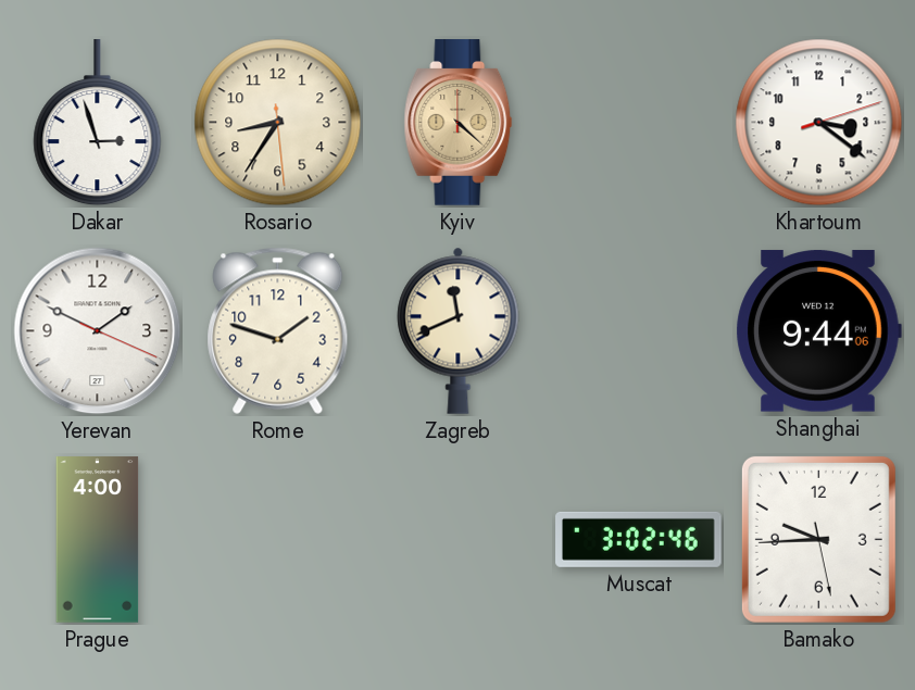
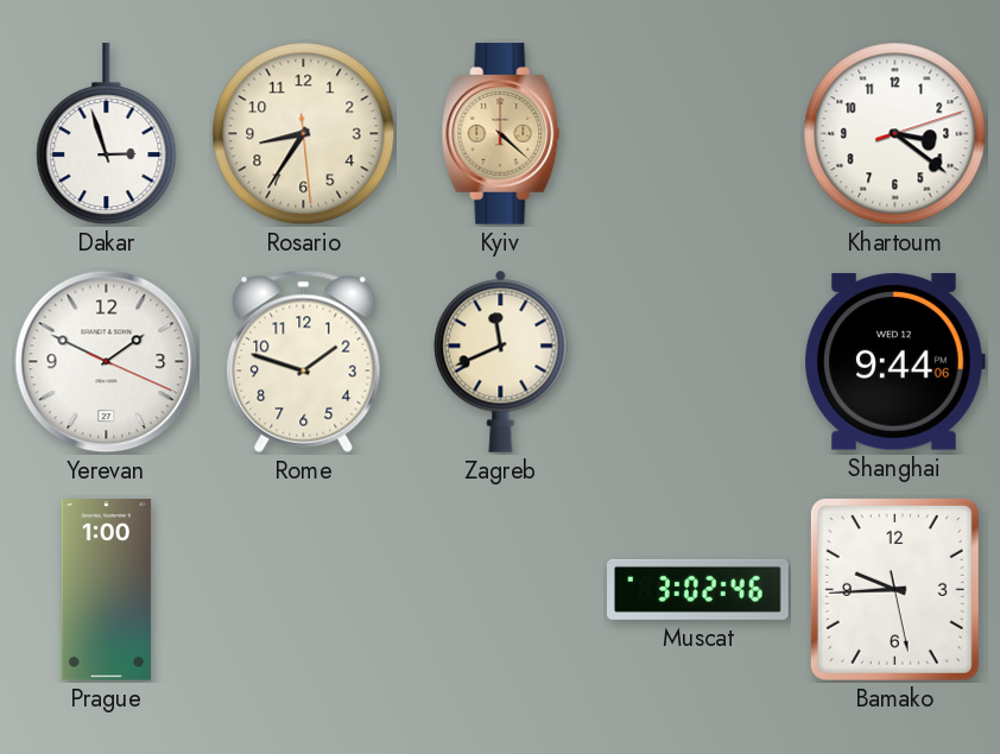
Prague: 4:00 -> 1:00 (107, 590)
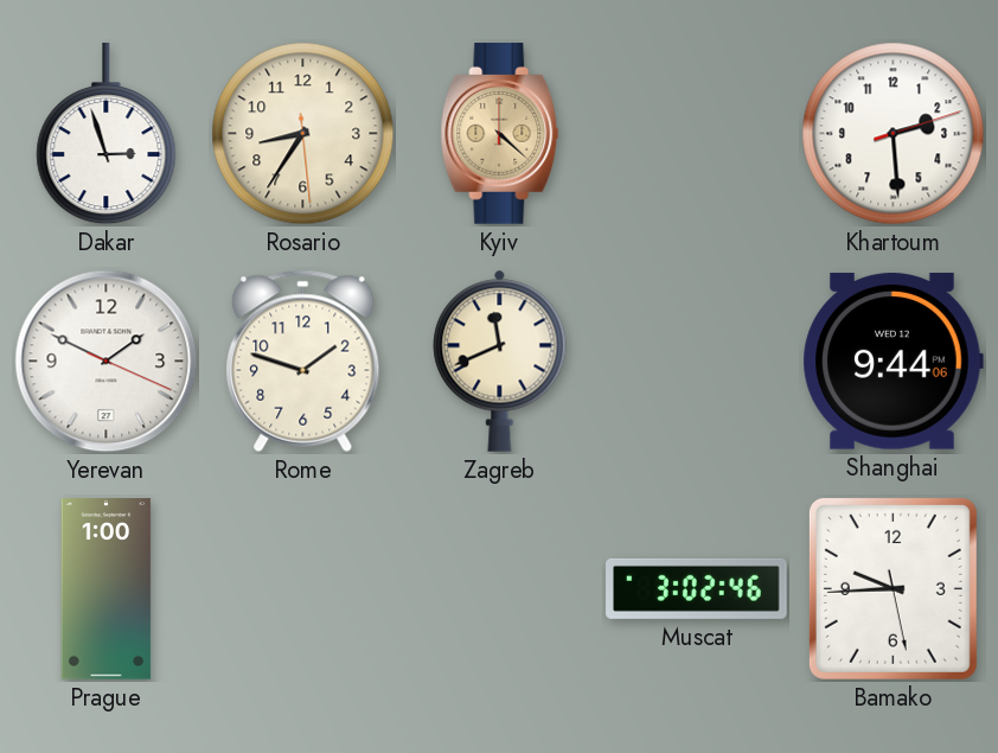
Khartoum: 3:21 -> 2:29 (894, 134)
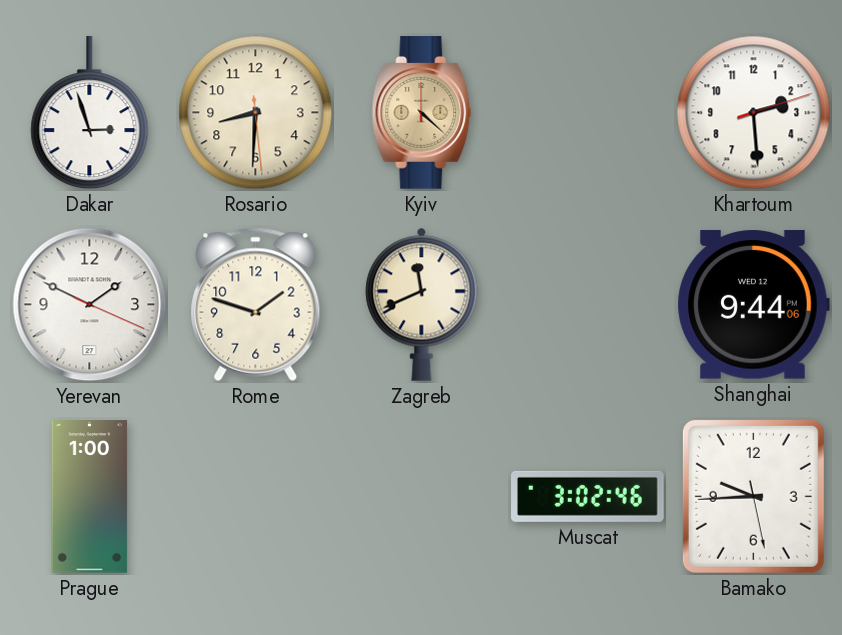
Rosario: 8:35 -> 8:30 (256, 113)
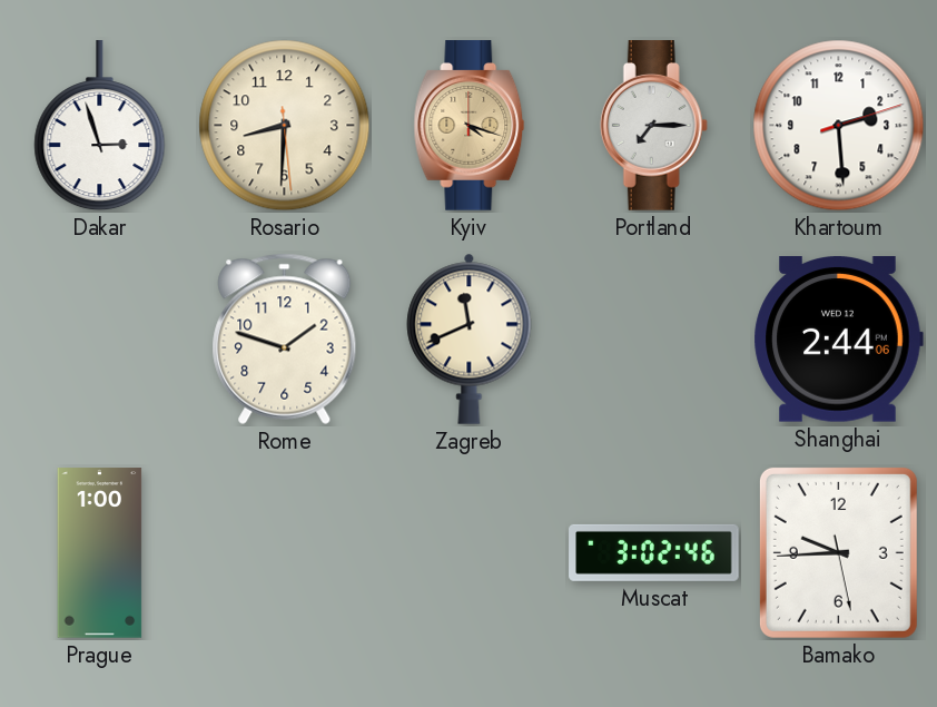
Kyiv: 4:22 -> 4:18 (470, 126)
Portland: none -> 7:15 (653, 126)
Yerevan: 1:49 -> none (90, 305)
Shanghai: 9:44 -> 2:44 (838, 340)
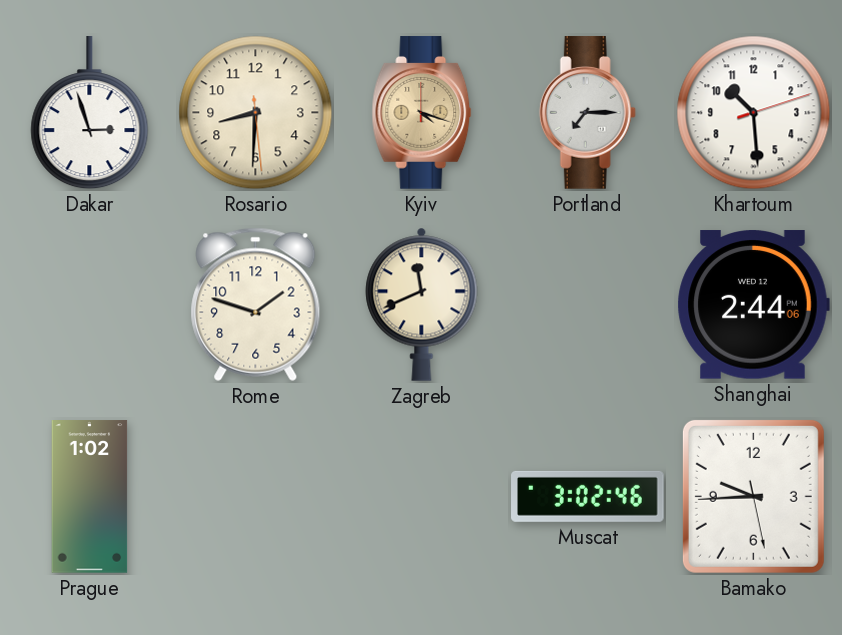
Khartoum: 2:29 -> 10:29 (754, 113)
Prague: 1:00 -> 1:02 (90, 497)
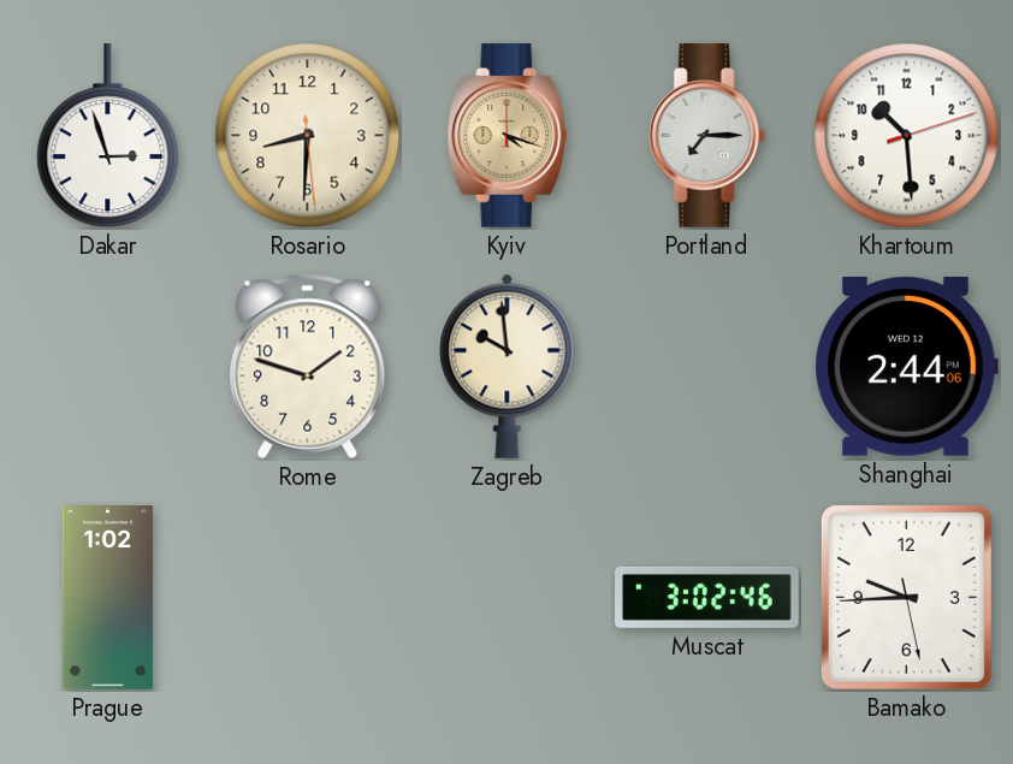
Zagreb: 11:41 -> 9:59 (508, 366)
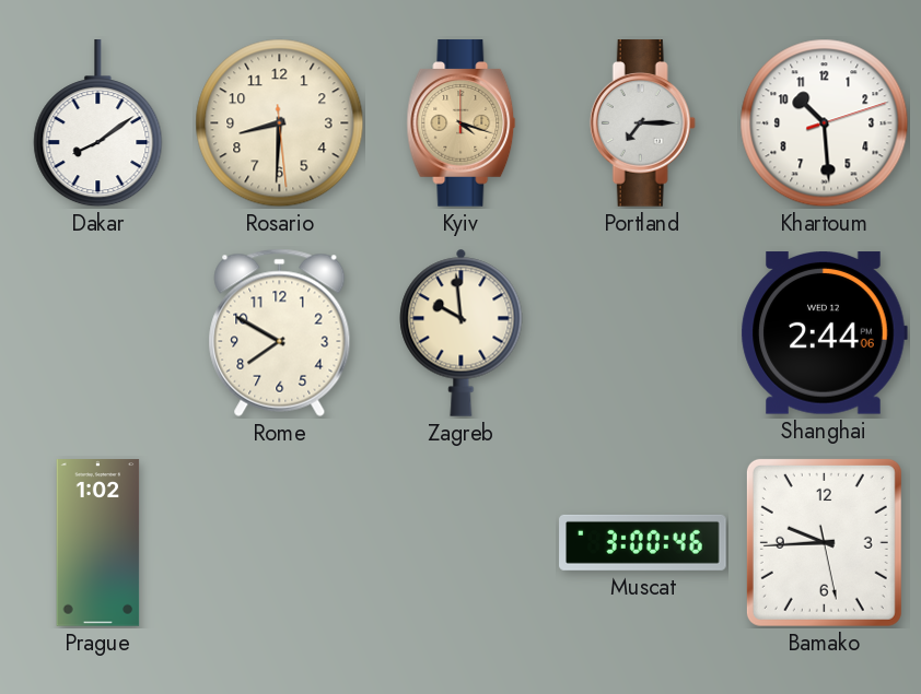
Dakar: 2:57 -> 8:09 (98, 125)
Rome: 1:48 -> 7:50 (280, 332)
Muscat: 3:02 -> 3:00 (643, 542)
